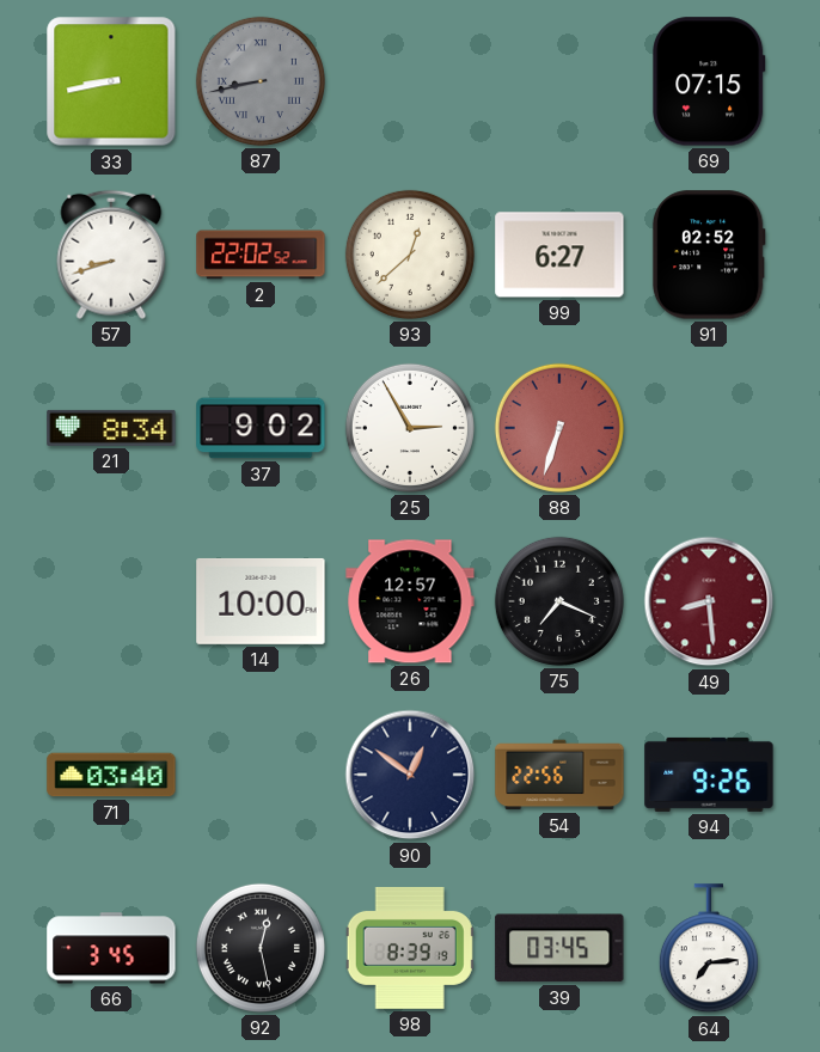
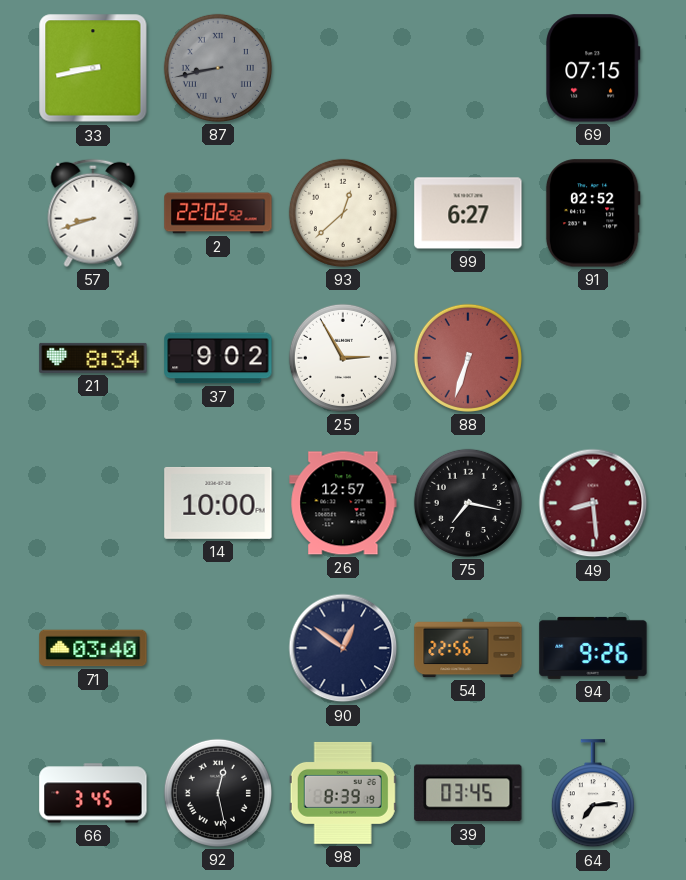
75: 7:19 -> 7:17 (468, 503)
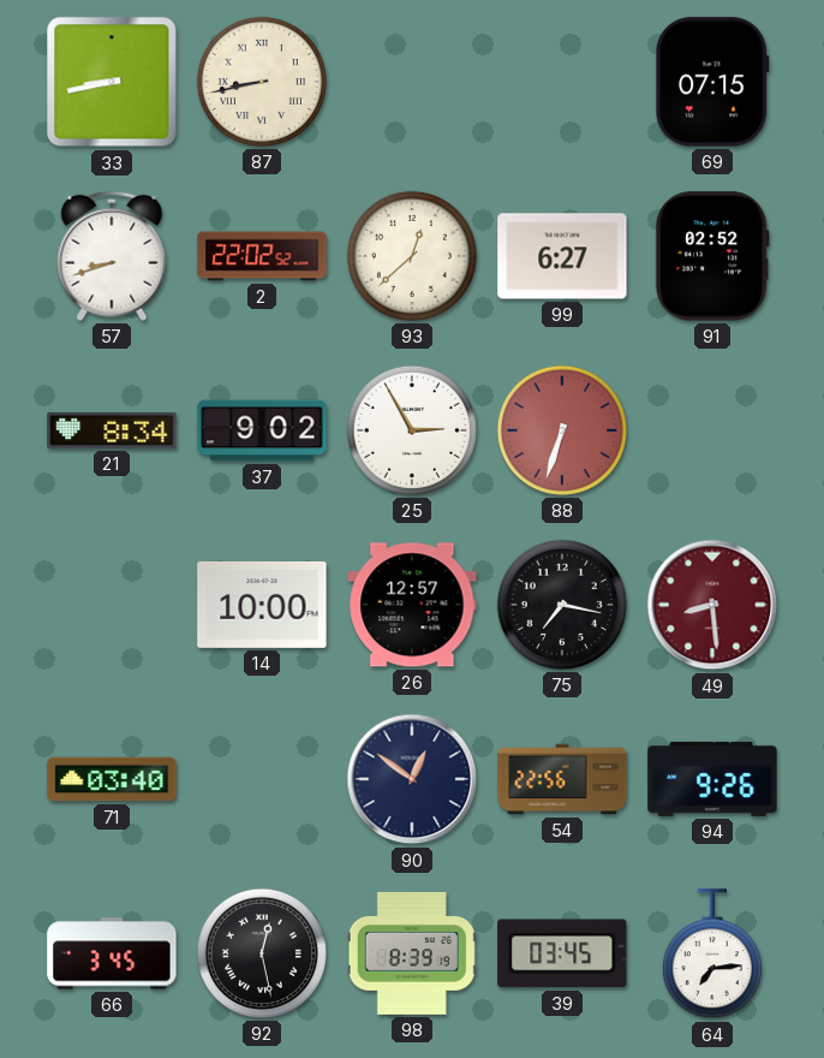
87 dial: grey -> cream (262, 82)
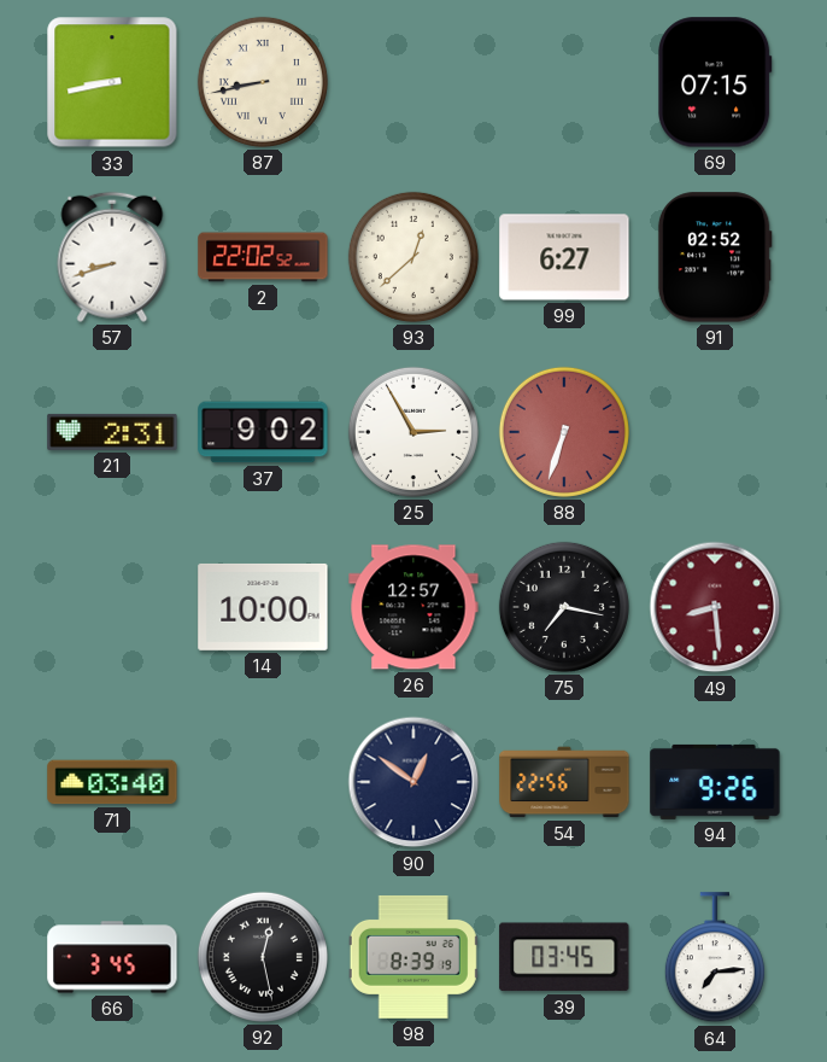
21: 8:34 -> 2:31 (112, 432)
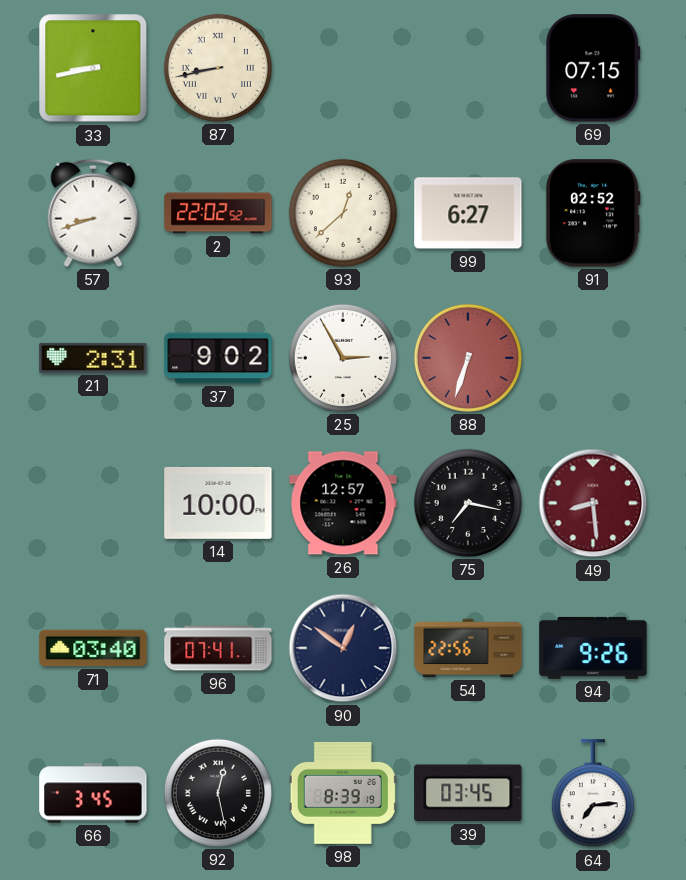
96: none -> 07:41 (218, 648)
